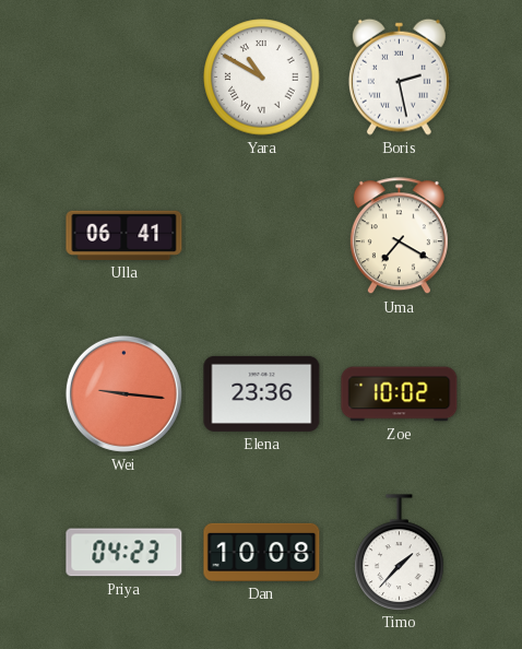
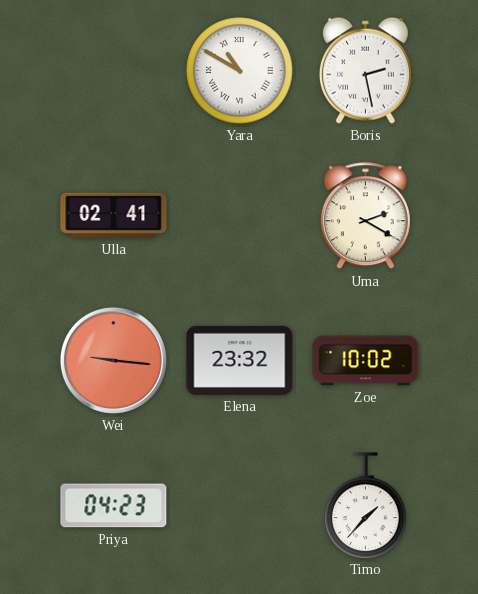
Ulla: 06:41 -> 02:41 (114, 215)
Uma: 7:20 -> 2:20 (365, 216)
Elena: 23:36 -> 23:32 (240, 360)
Dan: 10:08 -> none (262, 552)
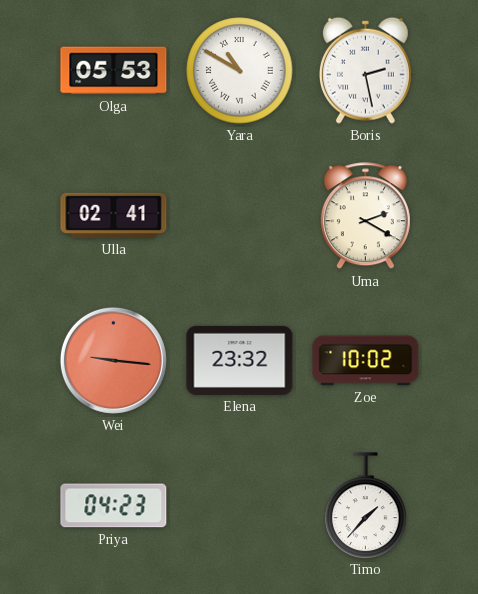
Olga: none -> 05:53 (114, 71)
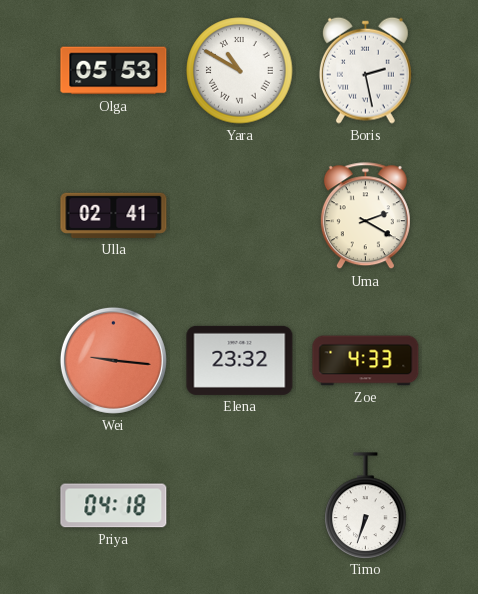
Zoe: 10:02 -> 4:33 (366, 361)
Priya: 04:23 -> 04:18 (114, 506)
Timo: 1:37 -> 6:33 (366, 505)
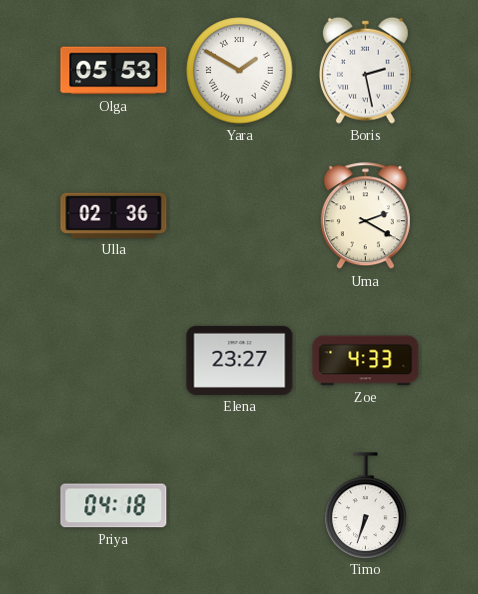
Yara: 10:50 -> 1:50 (240, 71)
Ulla: 02:41 -> 02:36 (114, 215)
Wei: 9:16 -> none (113, 360)
Elena: 23:32 -> 23:27 (240, 360)
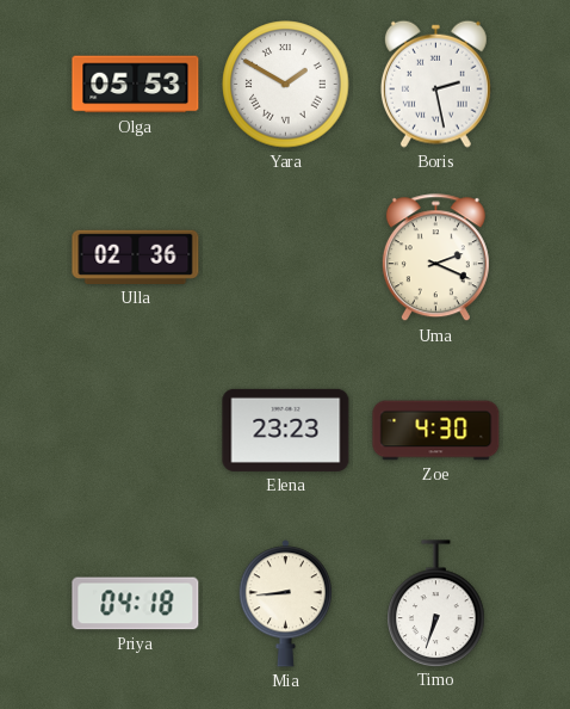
Uma: 2:20 -> 2:19 (435, 258)
Elena: 23:27 -> 23:23 (286, 430)
Zoe: 4:33 -> 4:30 (436, 431)
Mia: none -> 8:44 (285, 604)
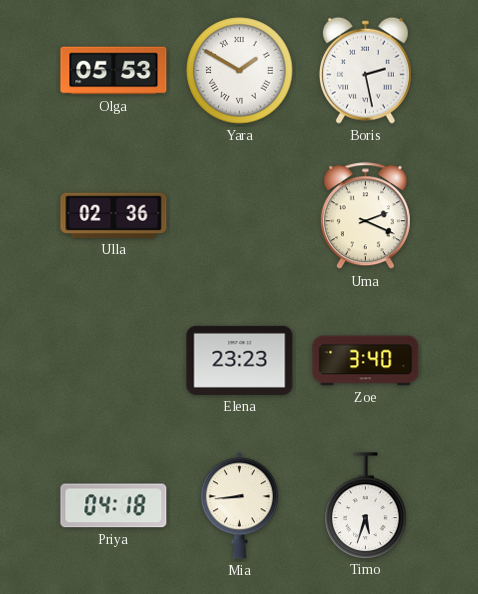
Zoe: 4:30 -> 3:40 (366, 361)
Timo: 6:33 -> 5:33 (366, 505)
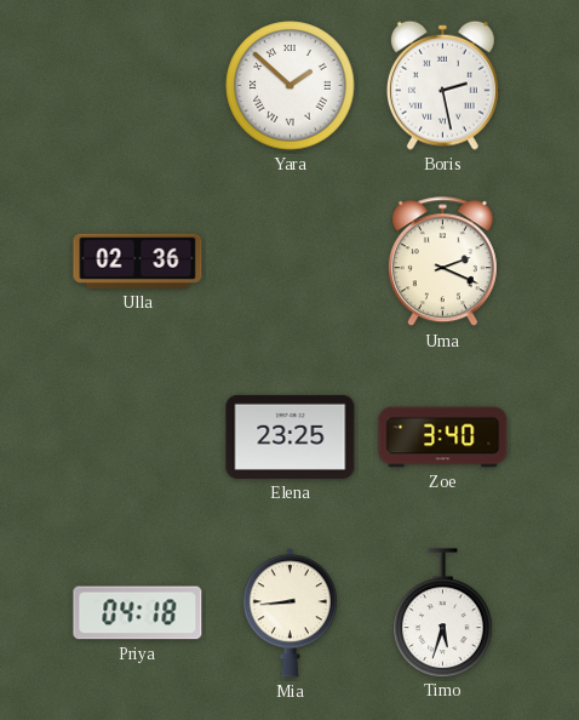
Olga: 05:53 -> none (114, 71)
Yara: 1:50 -> 1:52 (291, 86)
Elena: 23:23 -> 23:25 (291, 436)
